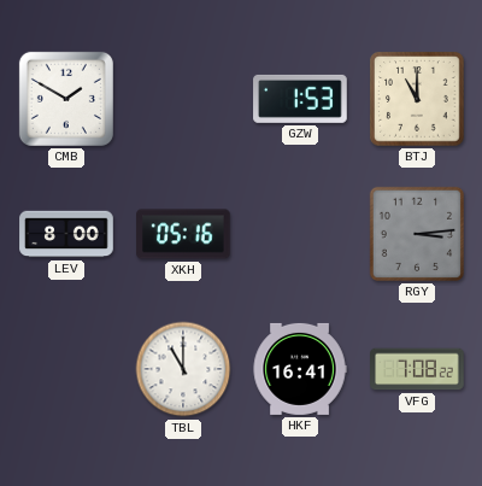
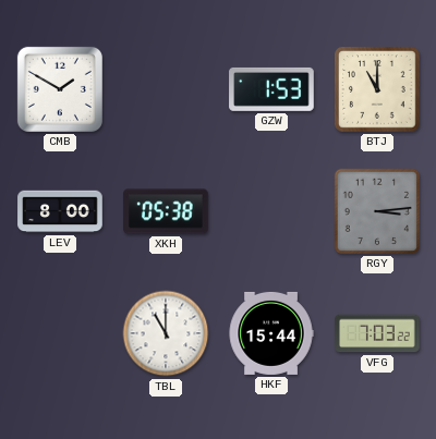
XKH: 05:16 -> 05:38 (166, 211)
HKF: 16:41 -> 15:44 (271, 333)
VFG: 7:08 -> 7:03 (377, 333)
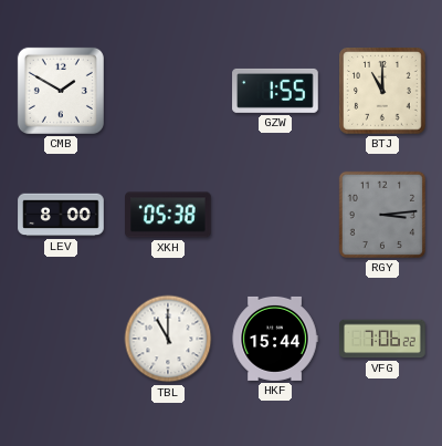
GZW: 1:53 -> 1:55 (275, 91)
VFG: 7:03 -> 7:06 (382, 339)
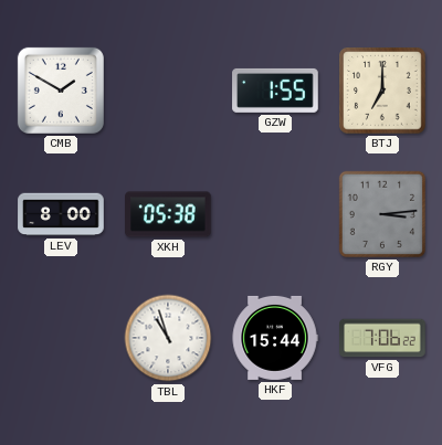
BTJ: 11:00 -> 7:00 (382, 91)
TBL: 11:00 -> 10:57 (168, 338)
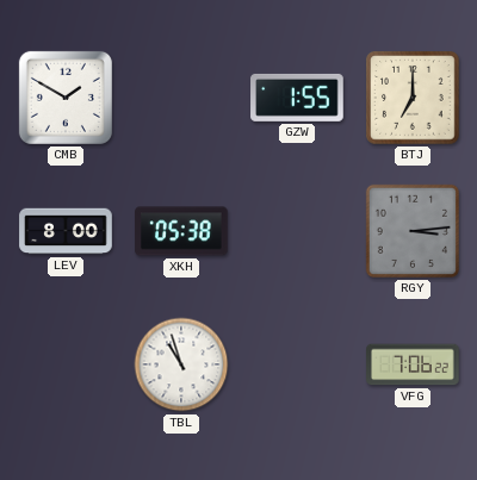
HKF: 15:44 -> none (275, 338)
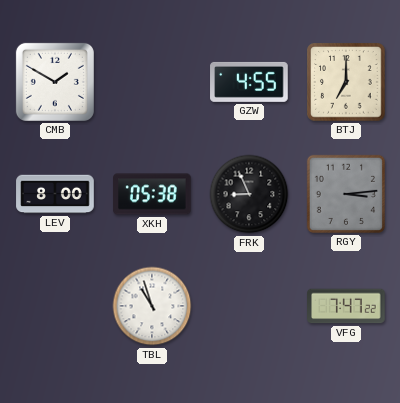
GZW: 1:55 -> 4:55 (249, 82)
FRK: none -> 8:56 (249, 194)
VFG: 7:06 -> 7:47 (346, 306)
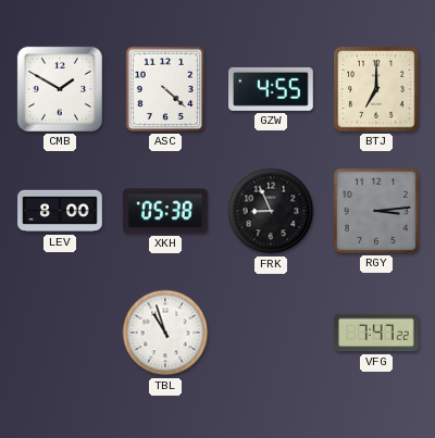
ASC: none -> 4:22 (165, 89)
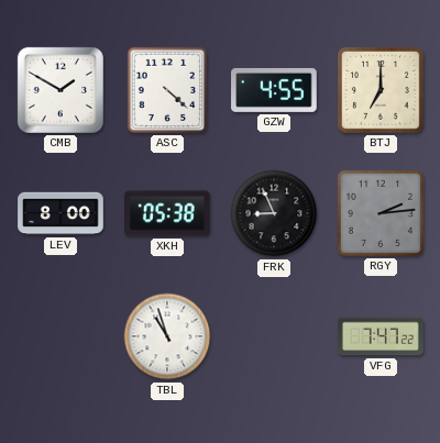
RGY: 3:14 -> 2:14 (381, 213)
